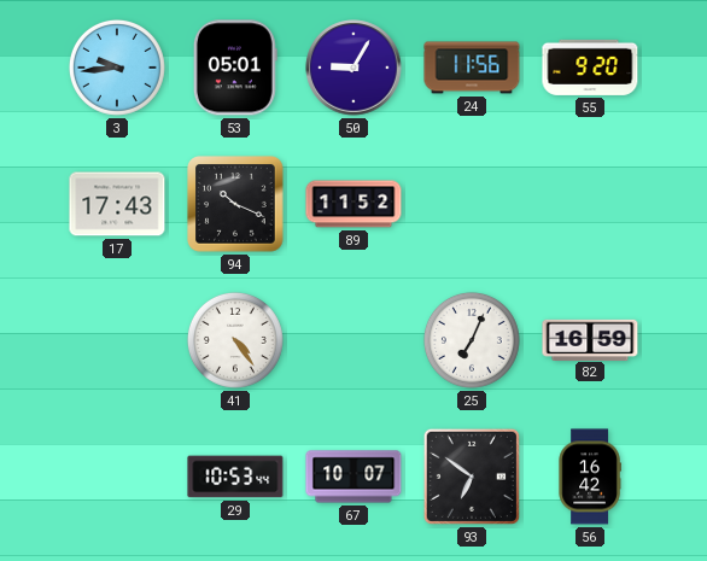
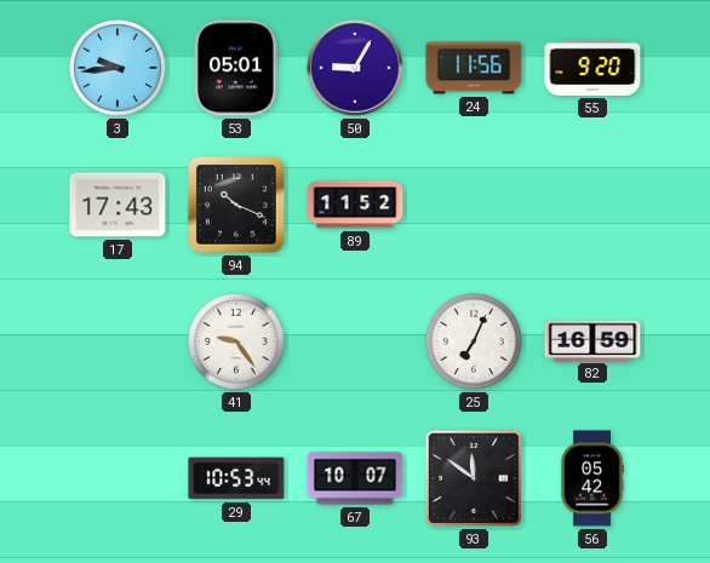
41: 4:24 -> 9:24 (236, 341)
93: 6:51 -> 11:51 (474, 478)
56: 16:42 -> 05:42 (592, 478)
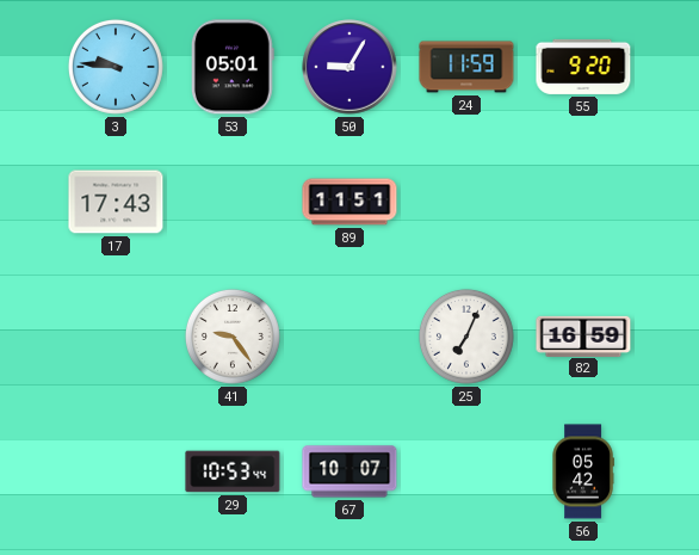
3: 9:44 -> 9:46 (116, 67)
24: 11:56 -> 11:59 (466, 67)
94: 10:19 -> none (236, 205)
89: 11:52 -> 11:51 (349, 202)
93: 11:51 -> none (474, 478)
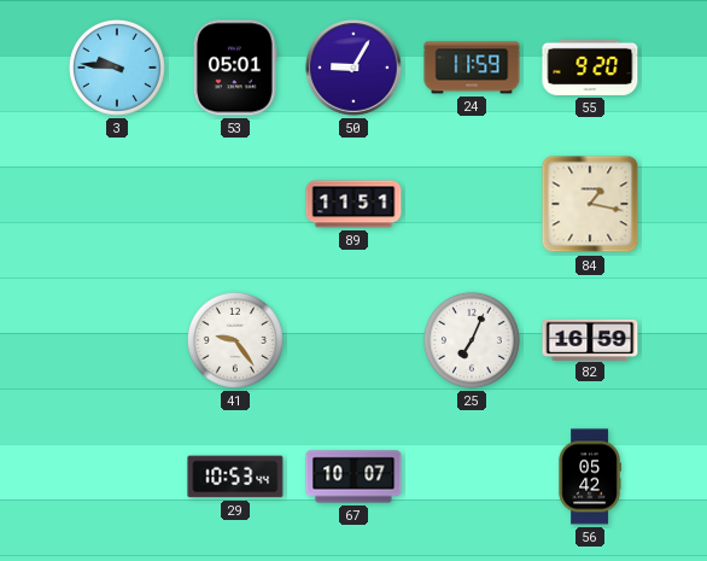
17: 17:43 -> none (116, 202)
84: none -> 1:17 (590, 204)
